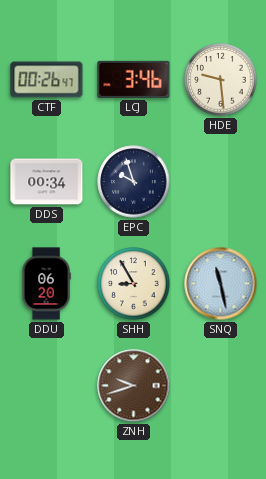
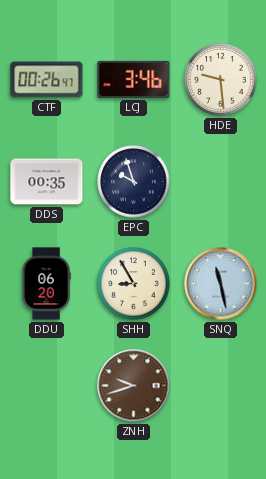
DDS: 00:34 -> 00:35 (47, 182)
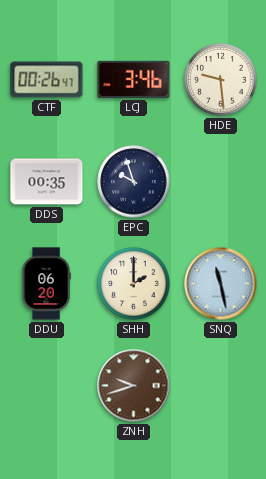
SHH: 8:55 -> 2:00 (134, 284)
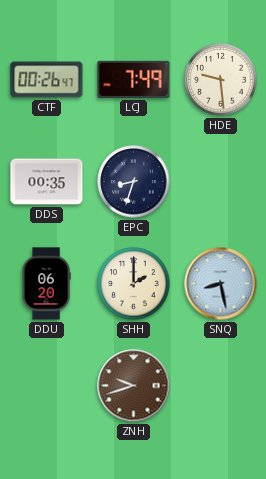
LCJ: 3:46 -> 7:49 (134, 79)
EPC: 9:57 -> 8:33 (134, 182)
SNQ: 11:28 -> 8:28 (221, 284)
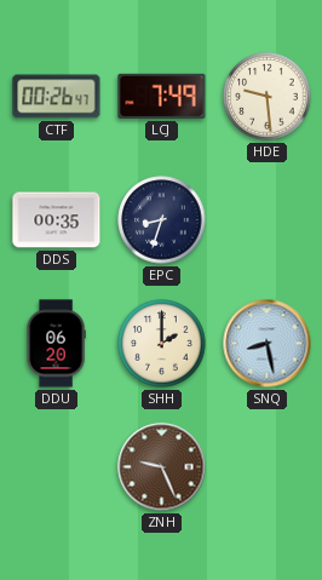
ZNH: 9:42 -> 9:26 (162, 467)
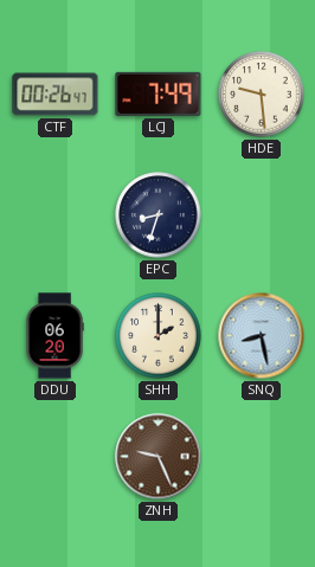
DDS: 00:35 -> none (57, 220)
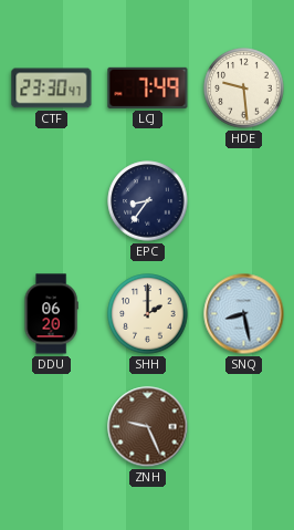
CTF: 00:26 -> 23:30 (52, 89)
EPC: 8:33 -> 8:36 (148, 201)
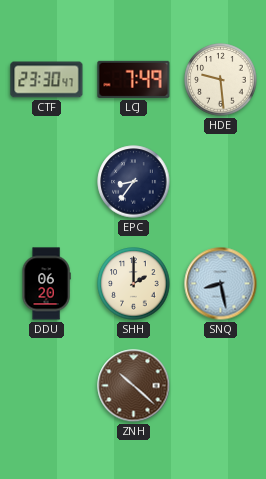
ZNH: 9:26 -> 10:22 (134, 386)
